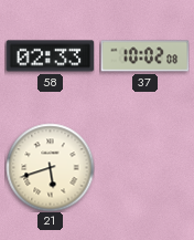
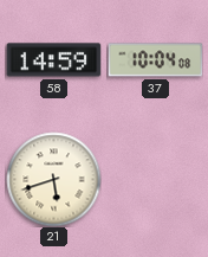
58: 02:33 -> 14:59 (53, 60)
37: 10:02 -> 10:04 (155, 60)
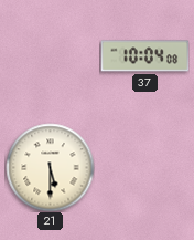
58: 14:59 -> none (53, 60)
21: 5:42 -> 5:30 (50, 167)
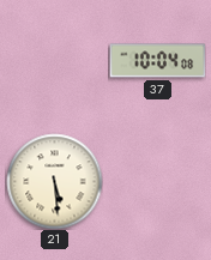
21: 5:30 -> 5:29 (54, 181)
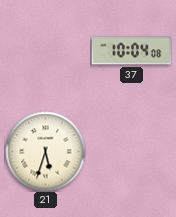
21: 5:29 -> 5:33 (45, 151)
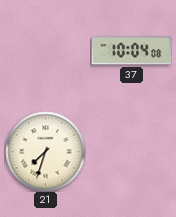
21: 5:33 -> 7:33 (45, 151)
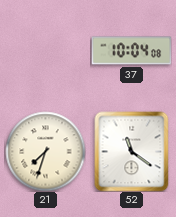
52: none -> 11:21 (132, 151)
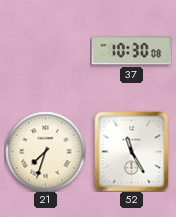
37: 10:04 -> 10:30 (131, 51)
52: 11:21 -> 11:25 (132, 151)
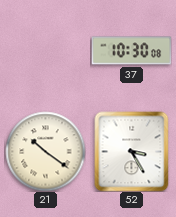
21: 7:33 -> 10:21 (45, 151)
52: 11:25 -> 3:25 (132, 151)
